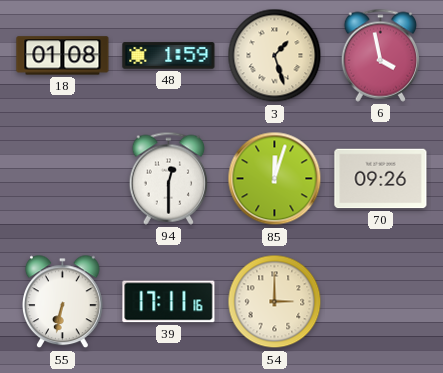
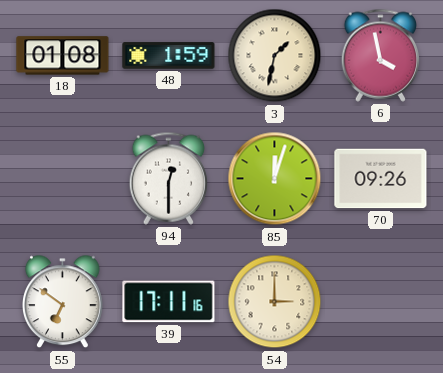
3: 1:27 -> 1:32 (275, 56)
55: 6:32 -> 6:51 (63, 302)
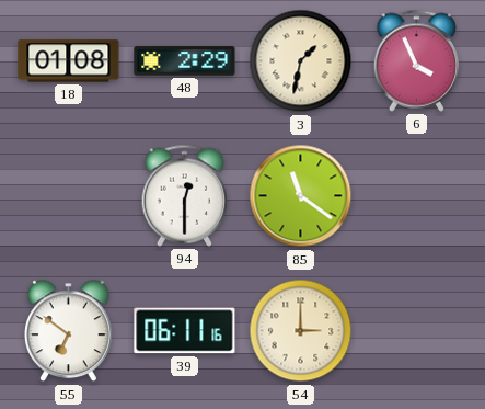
48: 1:59 -> 2:29 (185, 61)
6: 3:58 -> 3:56 (417, 60)
85: 12:03 -> 11:21 (301, 196)
70: 09:26 -> none (381, 179)
39: 17:11 -> 06:11 (185, 331)
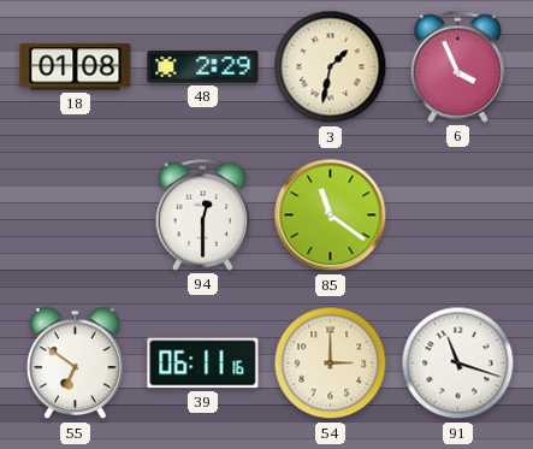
91: none -> 11:18 (458, 364)
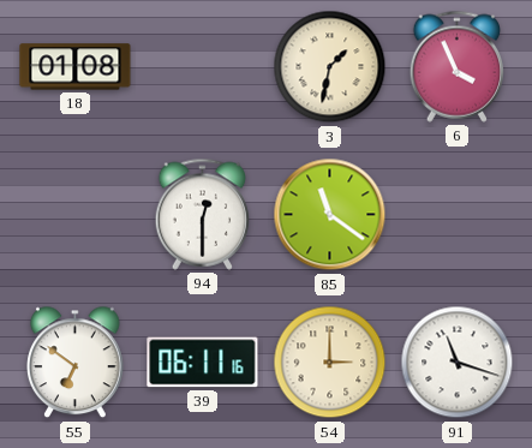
48: 2:29 -> none (203, 67)
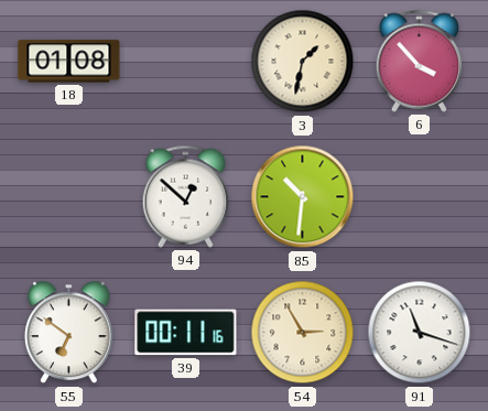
6: 3:56 -> 3:53 (420, 61)
94: 12:30 -> 12:52 (186, 196)
85: 11:21 -> 10:31 (303, 197)
39: 06:11 -> 00:11 (186, 333)
54: 3:00 -> 2:55 (303, 333)
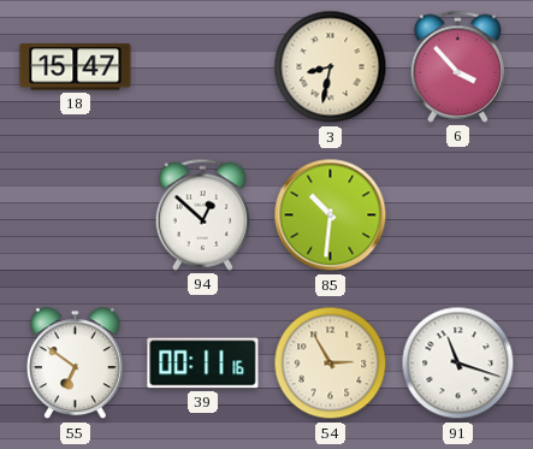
18: 01:08 -> 15:47 (76, 67)
3: 1:32 -> 8:32 (331, 67)
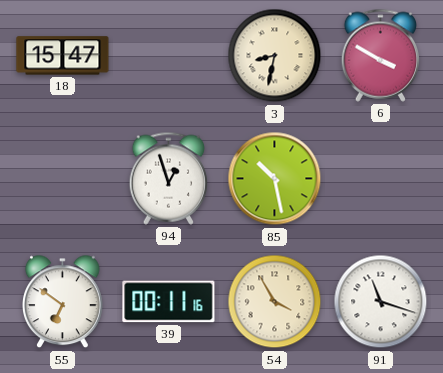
6: 3:53 -> 3:50 (381, 55)
94: 12:52 -> 12:57 (169, 178)
85: 10:31 -> 10:28 (275, 179)
54: 2:55 -> 3:55 (275, 302)
